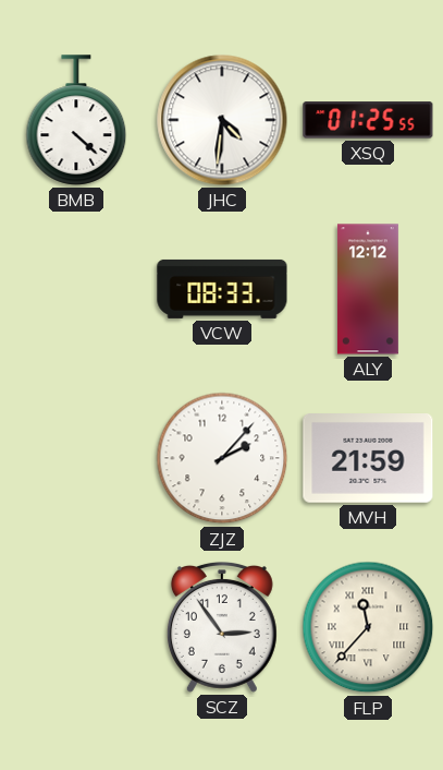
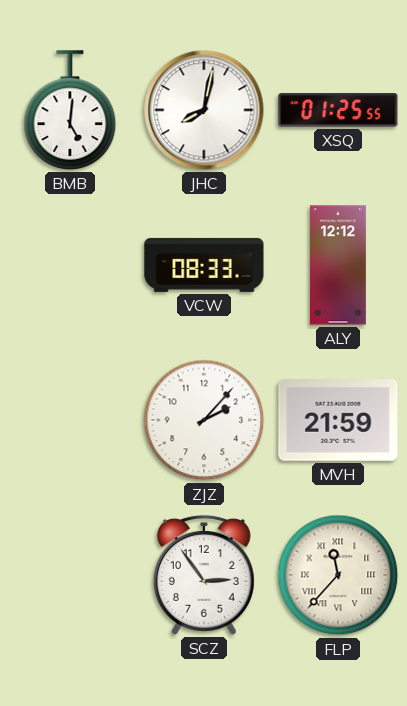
BMB: 4:22 -> 5:01 (70, 110)
JHC: 4:31 -> 8:02 (204, 110)
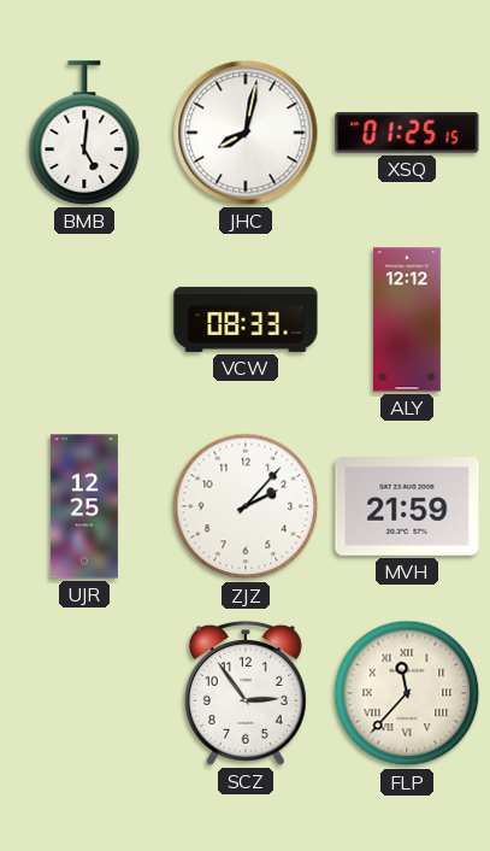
XSQ: 01:25:55 -> 01:25:15 (407, 133)
UJR: none -> 12:25 (84, 506)
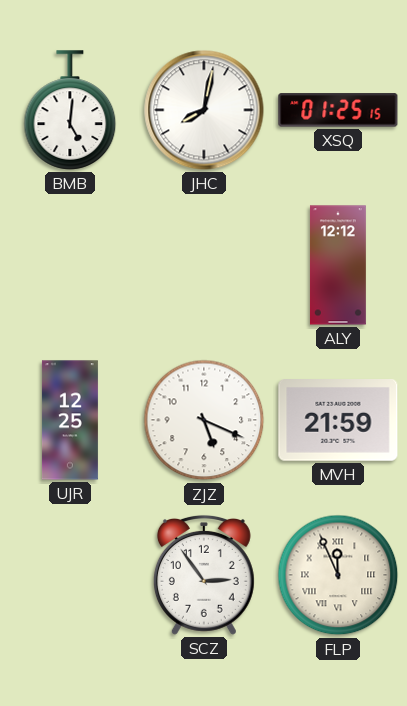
VCW: 08:33 -> none (246, 319)
ZJZ: 2:07 -> 5:19 (204, 420)
FLP: 11:37 -> 11:56 (338, 575)
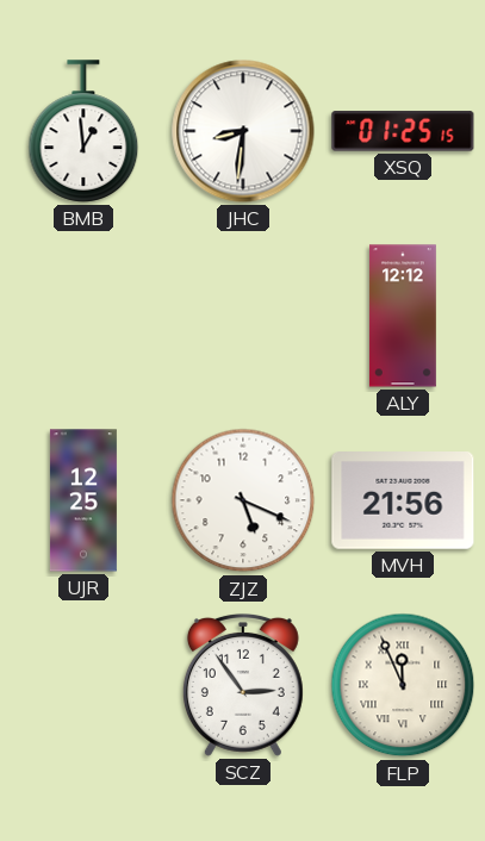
BMB: 5:01 -> 12:59 (83, 131)
JHC: 8:02 -> 8:31 (243, 131)
MVH: 21:59 -> 21:56 (403, 502)
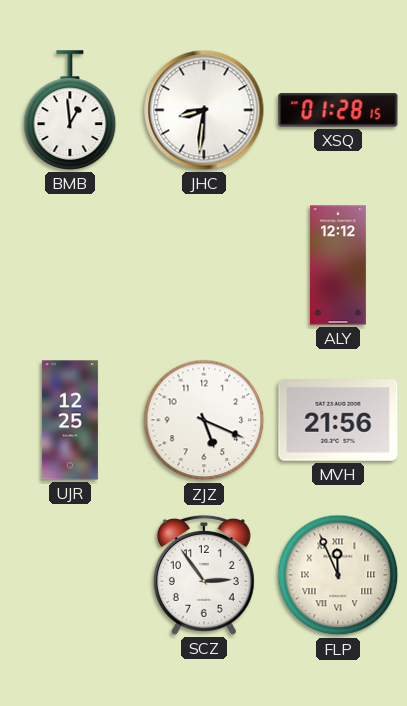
XSQ: 01:25 -> 01:28 (338, 110)
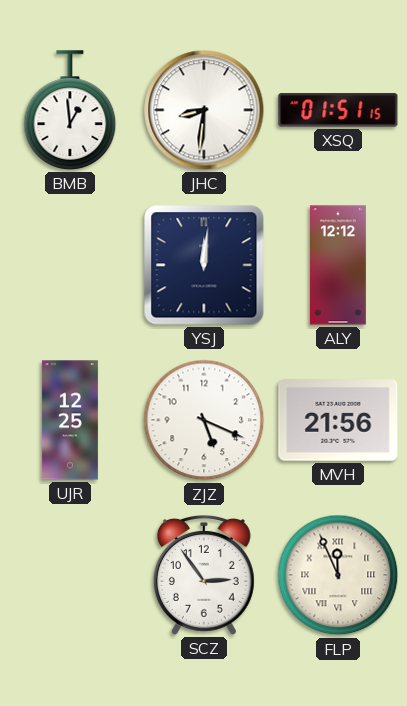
XSQ: 01:28 -> 01:51 (338, 110)
YSJ: none -> 12:01 (204, 265)
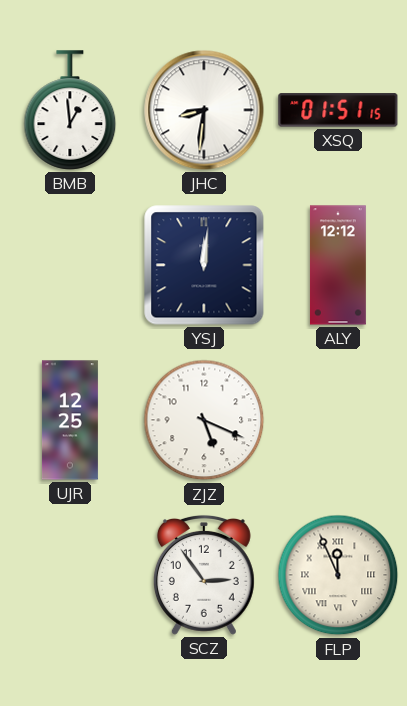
MVH: 21:56 -> none (338, 421)
